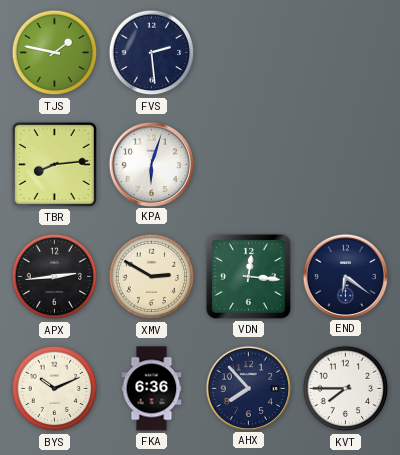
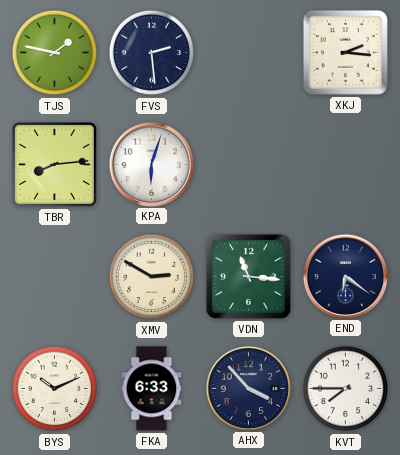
XKJ: none -> 2:16 (345, 52)
APX: 2:44 -> none (55, 277)
VDN: 12:16 -> 11:16 (248, 276)
FKA: 6:36 -> 6:33 (152, 389)
AHX: 7:53 -> 3:53 (248, 388)
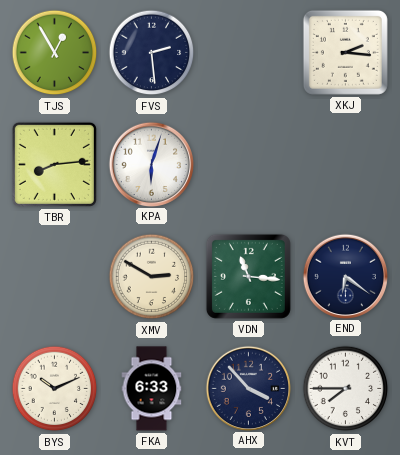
TJS: 1:47 -> 12:55 (55, 53)
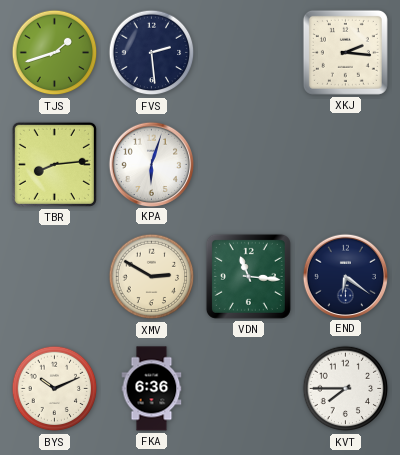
TJS: 12:55 -> 1:42 (55, 53)
FKA: 6:33 -> 6:36 (152, 389)
AHX: 3:53 -> none (248, 388)
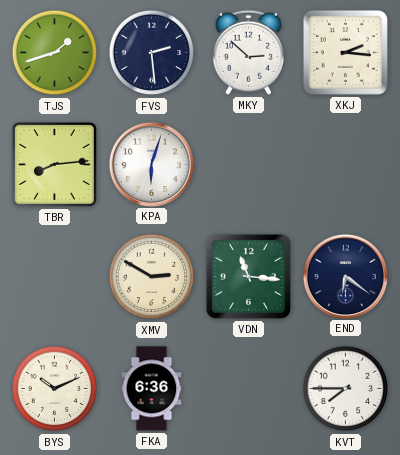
MKY: none -> 2:52 (248, 52)
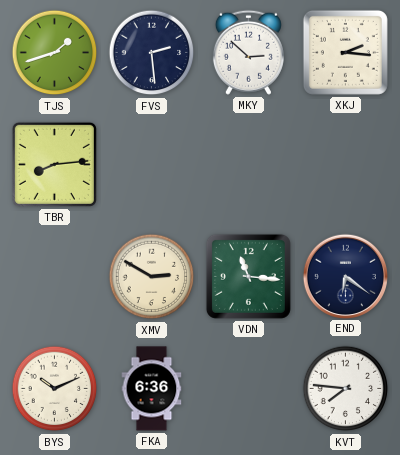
KPA: 6:03 -> none (151, 164)
KVT: 7:45 -> 7:46 (346, 389)
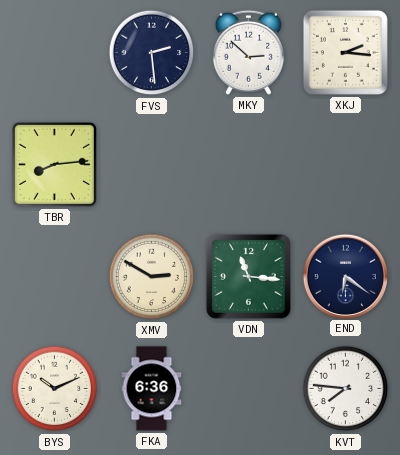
TJS: 1:42 -> none (55, 53)
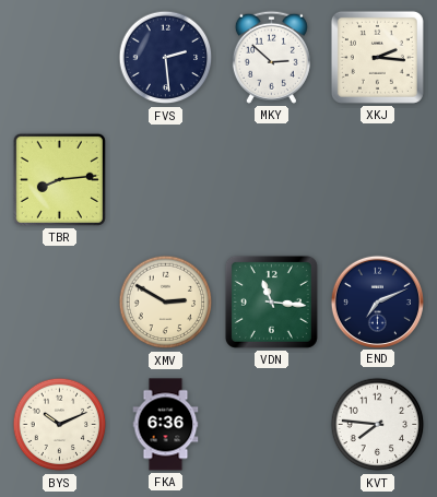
END: 6:21 -> 7:11 (377, 301)
